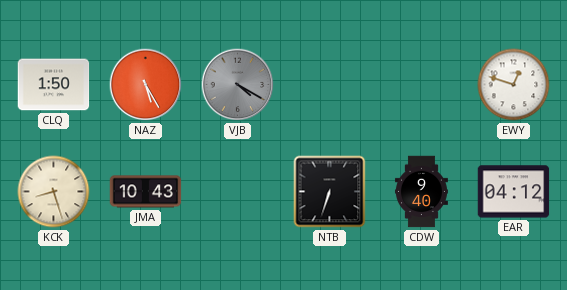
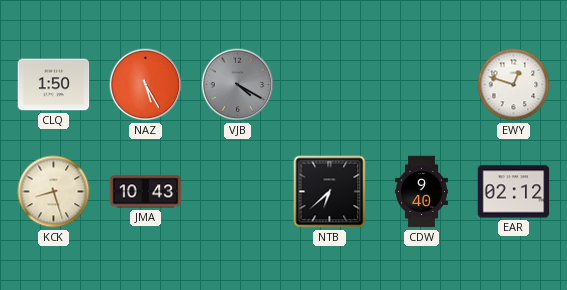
NTB: 6:33 -> 6:38 (330, 192)
EAR: 04:12 -> 02:12 (514, 192)
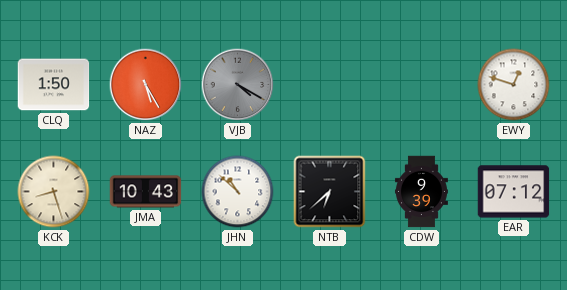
JHN: none -> 10:52 (238, 192)
CDW: 9:40 -> 9:39 (421, 192)
EAR: 02:12 -> 07:12 (514, 192)
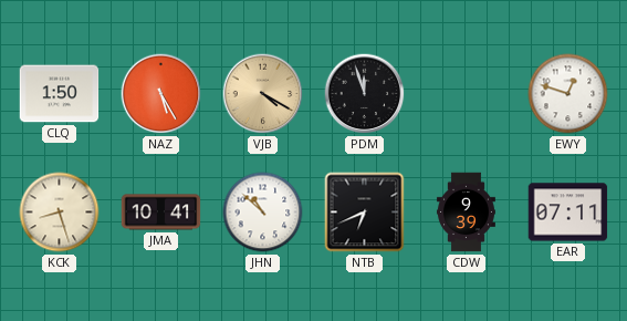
VJB dial: grey -> champagne (263, 94)
PDM: none -> 11:57 (365, 94)
JMA: 10:43 -> 10:41 (161, 213)
NTB: 6:38 -> 6:41 (365, 213)
EAR: 07:12 -> 07:11 (568, 213)
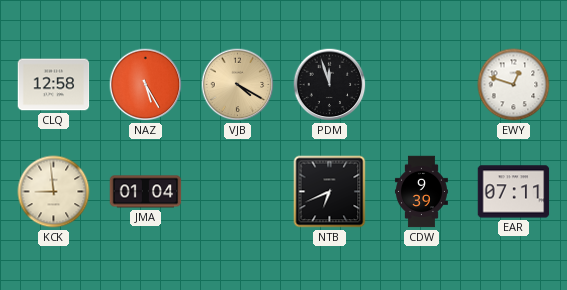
CLQ: 1:50 -> 12:58 (54, 85)
KCK: 8:27 -> 8:59 (54, 192)
JMA: 10:41 -> 01:04 (146, 192)
JHN: 10:52 -> none (263, 213)
